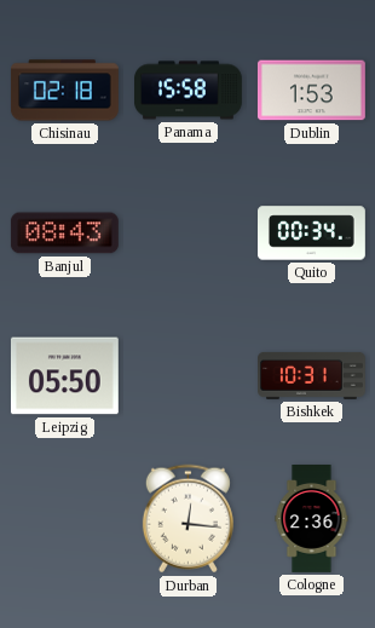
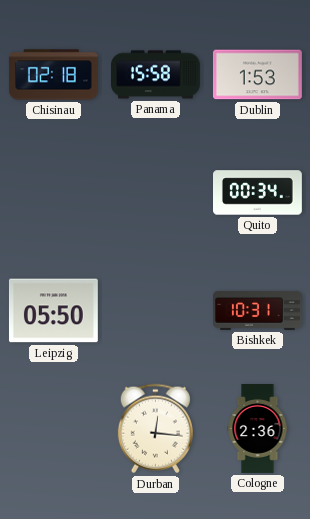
Banjul: 08:43 -> none (64, 234)
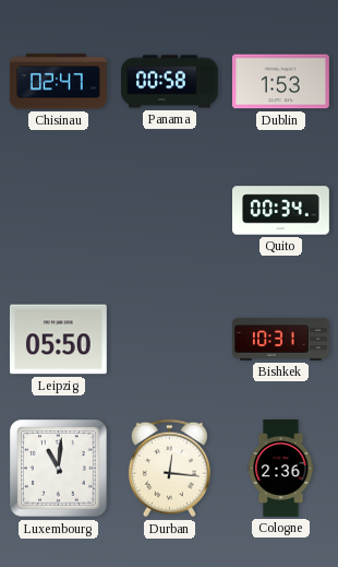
Chisinau: 02:18 -> 02:47 (59, 82)
Panama: 15:58 -> 00:58 (170, 82)
Luxembourg: none -> 11:01 (59, 469)
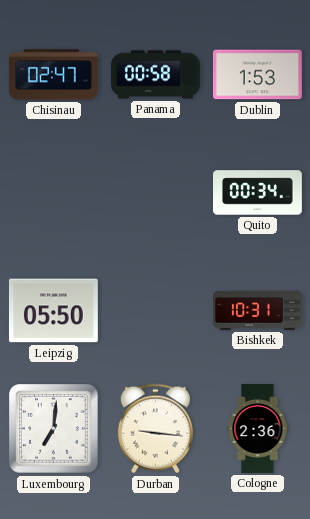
Luxembourg: 11:01 -> 7:01 (54, 429)
Durban: 12:16 -> 9:16 (155, 429)
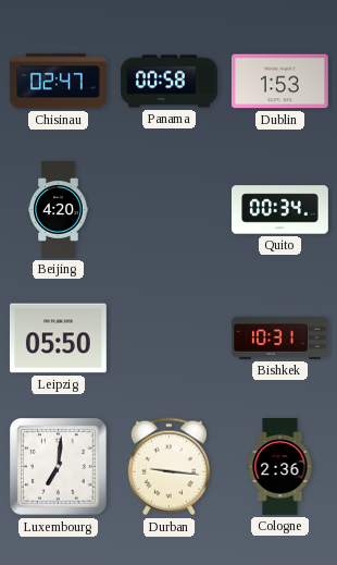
Beijing: none -> 4:20 (59, 210)
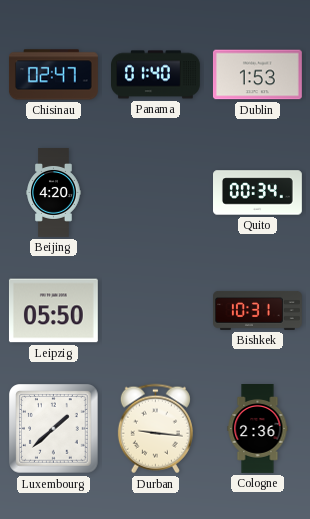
Panama: 00:58 -> 01:40 (156, 75)
Luxembourg: 7:01 -> 1:38 (54, 429)
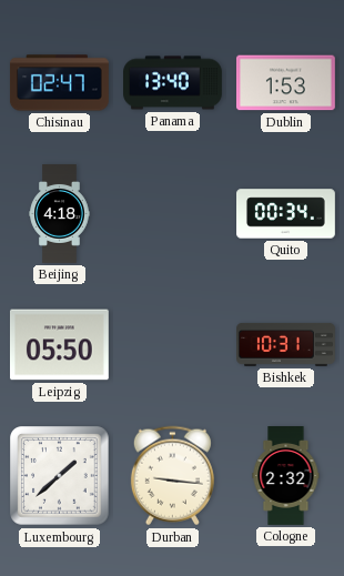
Panama: 01:40 -> 13:40 (173, 83)
Beijing: 4:20 -> 4:18 (60, 214)
Cologne: 2:36 -> 2:32 (286, 476)
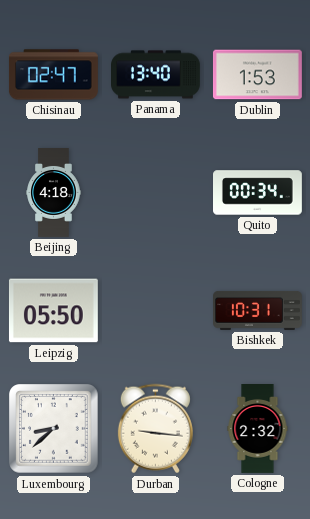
Luxembourg: 1:38 -> 8:38 (54, 429)
